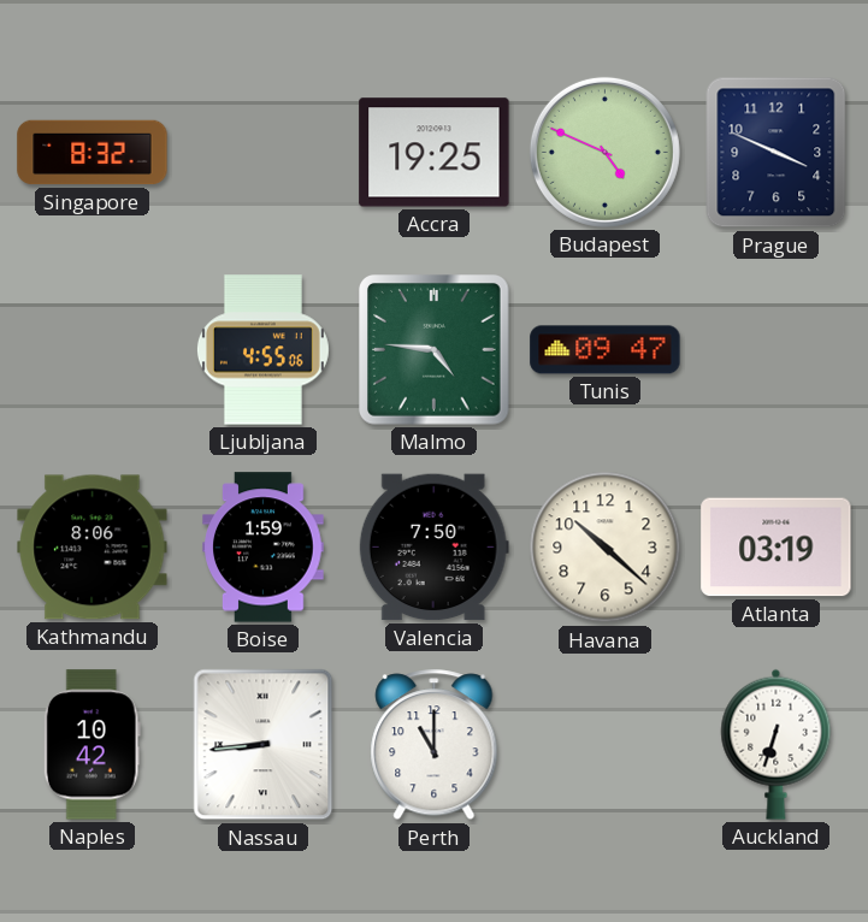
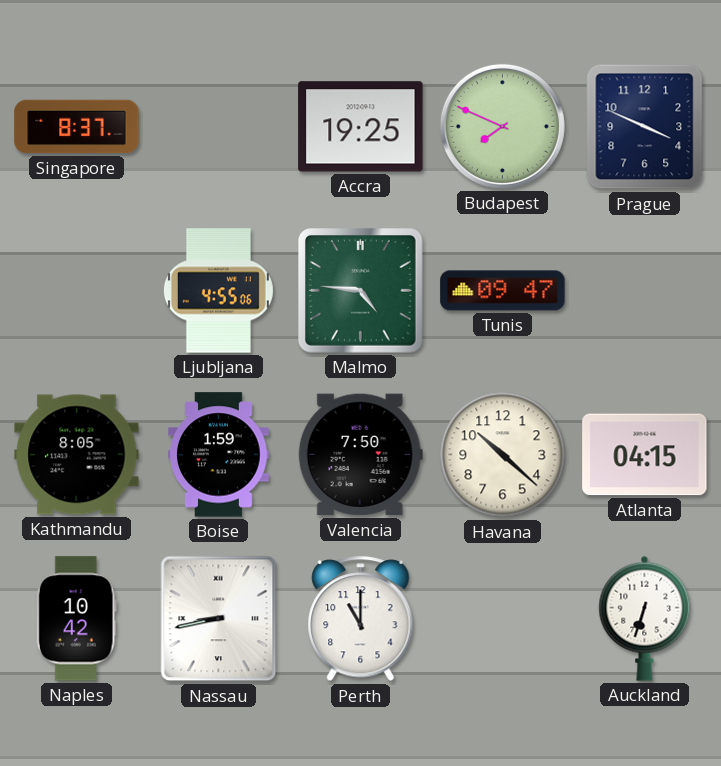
Singapore: 8:32 -> 8:37 (77, 127)
Budapest: 4:49 -> 7:49 (502, 126)
Kathmandu: 8:06 -> 8:05 (77, 455)
Atlanta: 03:19 -> 04:15 (645, 455)
Nassau: 8:44 -> 8:43 (219, 619)
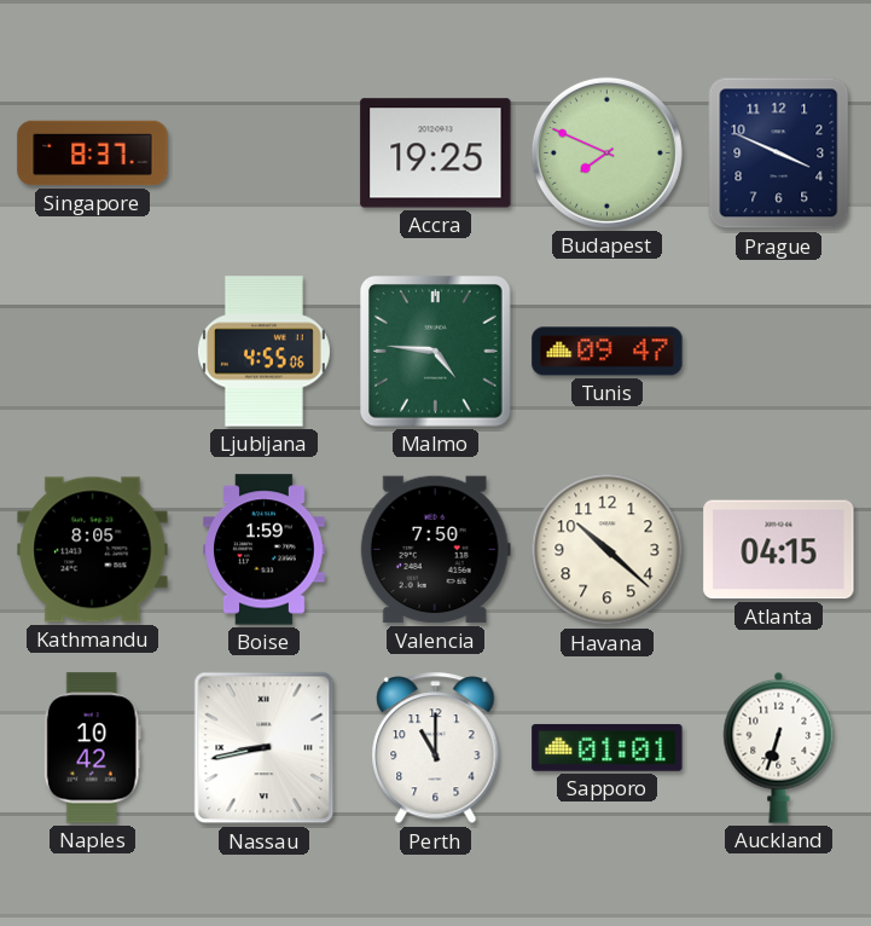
Sapporo: none -> 01:01 (608, 747)
